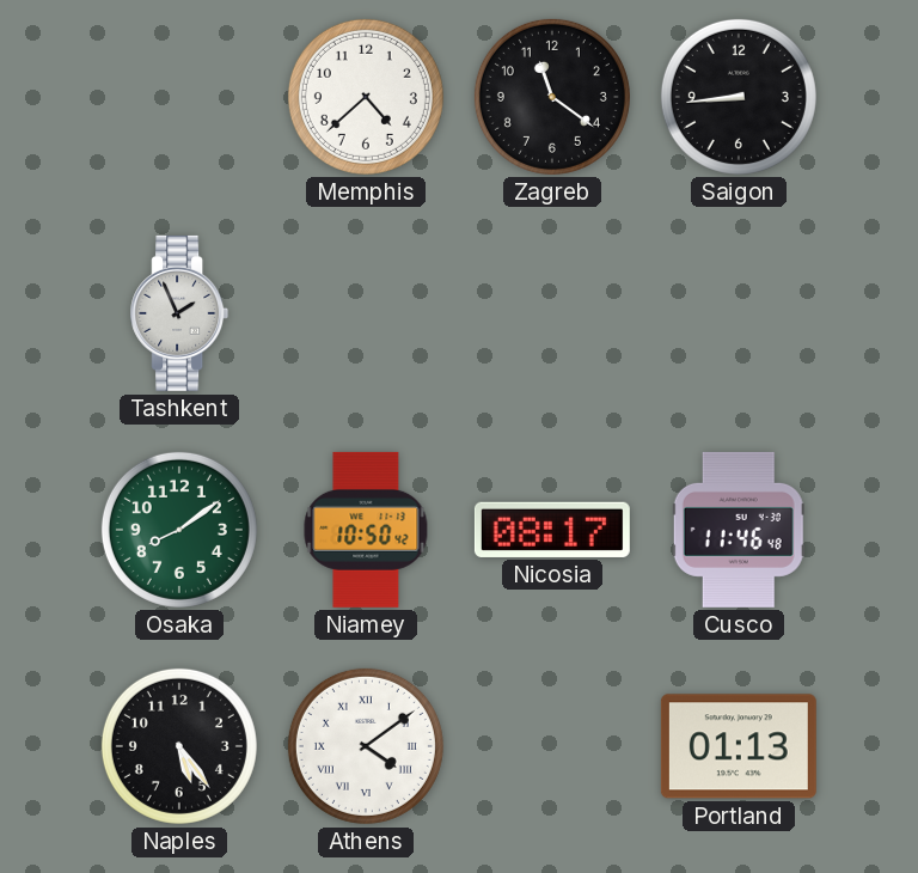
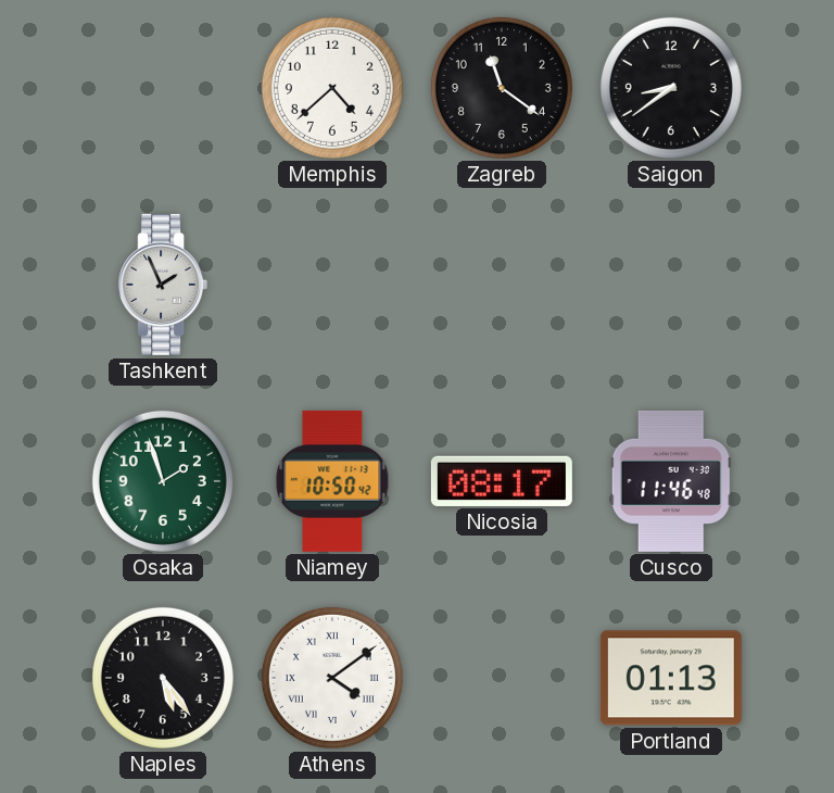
Saigon: 8:44 -> 8:39 (671, 88)
Osaka: 8:09 -> 1:57 (163, 481)
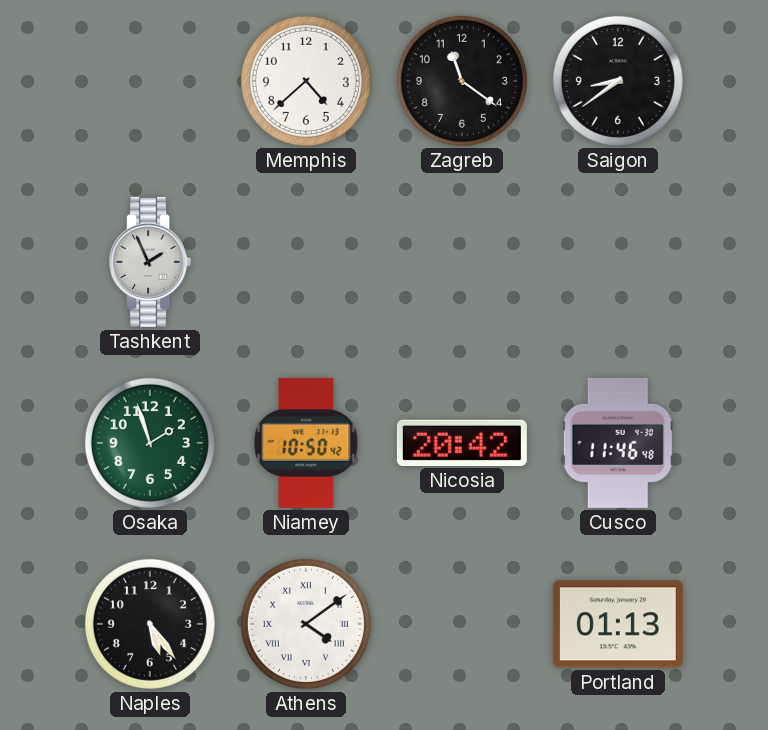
Nicosia: 08:17 -> 20:42 (462, 443)
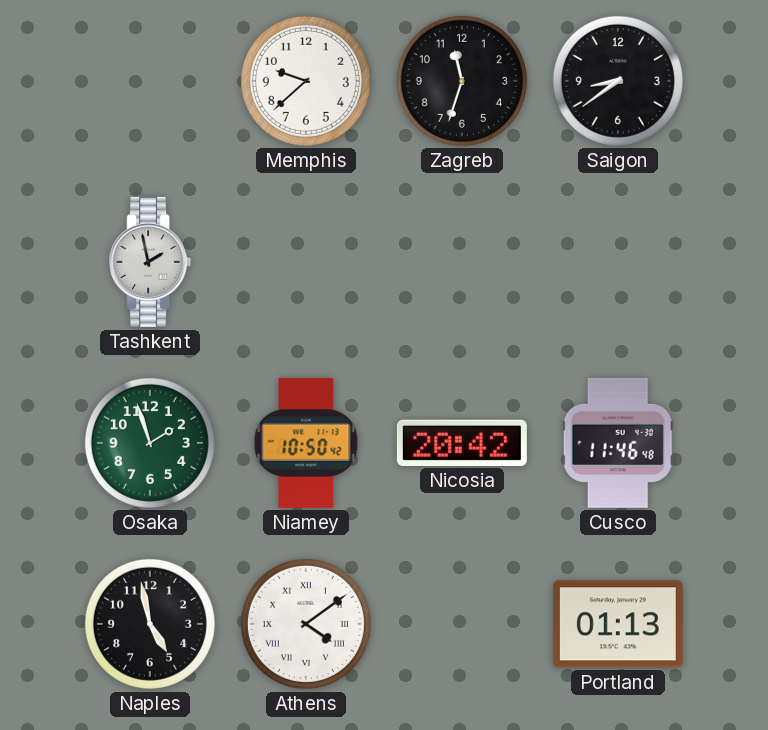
Memphis: 4:38 -> 9:38 (306, 81)
Zagreb: 11:21 -> 11:33 (462, 81)
Tashkent: 1:56 -> 1:58 (150, 262)
Naples: 5:24 -> 4:58 (150, 624)
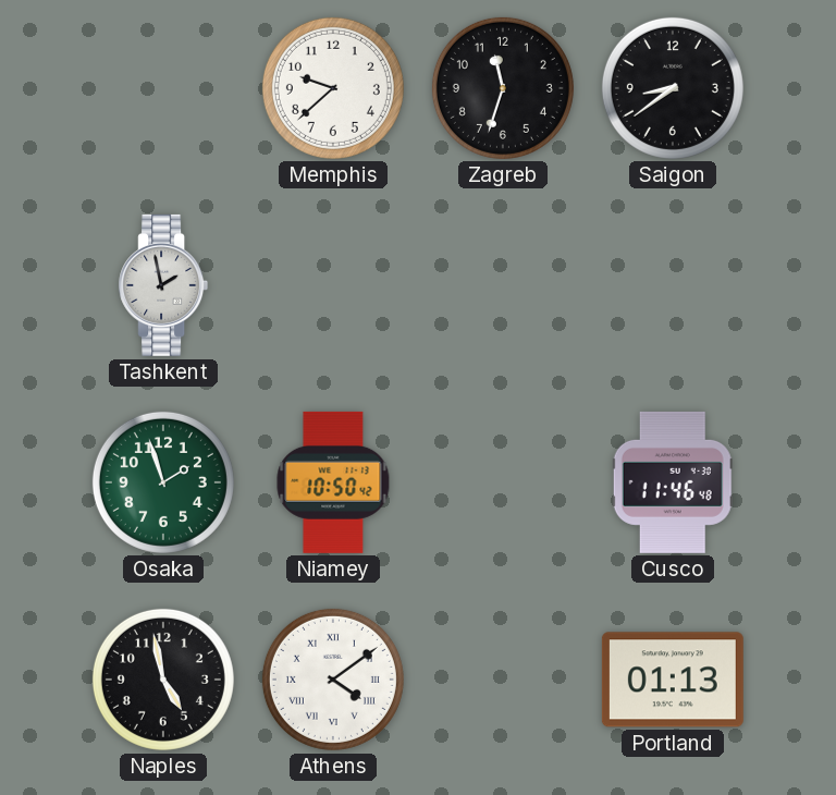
Nicosia: 20:42 -> none (462, 443)
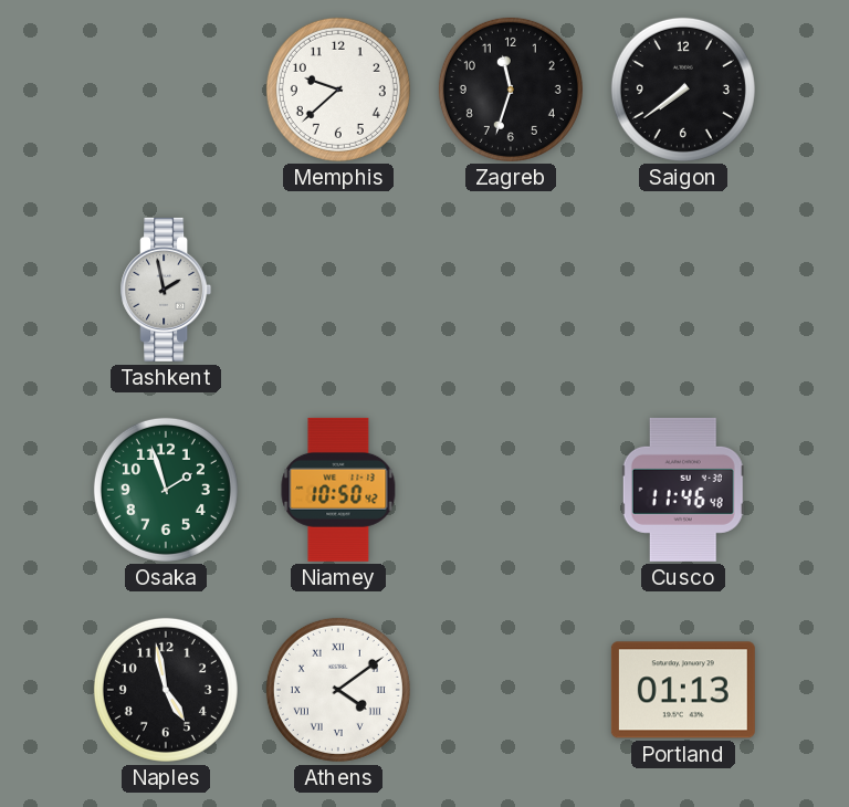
Saigon: 8:39 -> 7:39 (683, 90)
